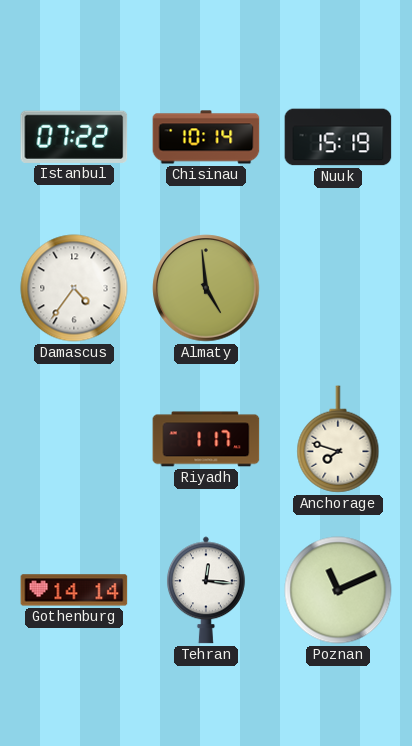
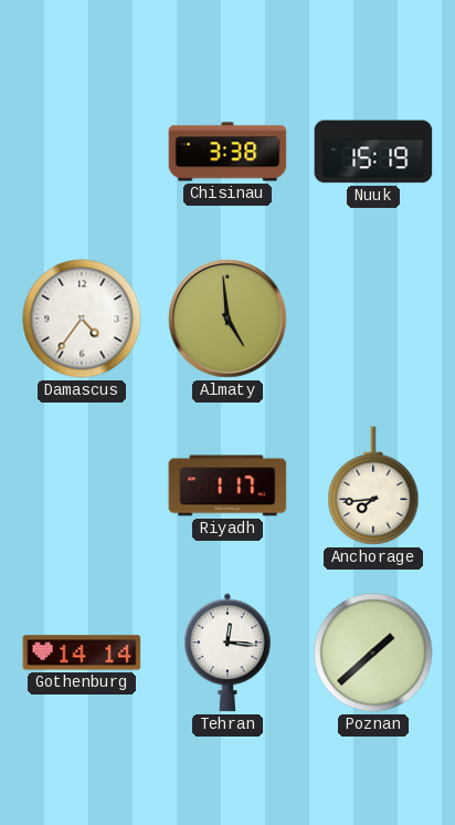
Istanbul: 07:22 -> none (74, 137)
Chisinau: 10:14 -> 3:38 (227, 152)
Anchorage: 7:48 -> 7:44 (373, 485)
Poznan: 11:11 -> 1:38 (373, 652)
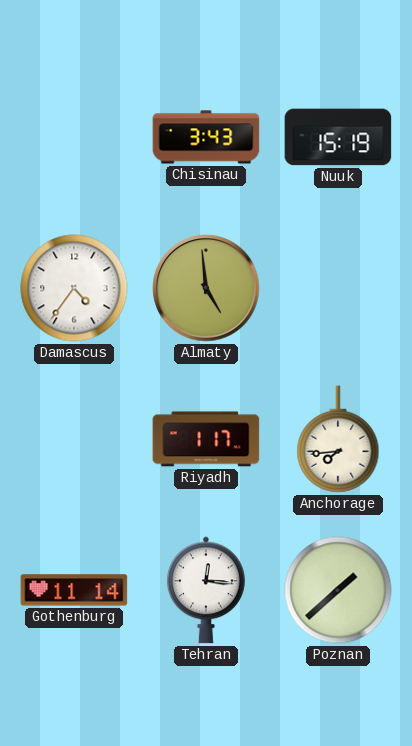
Chisinau: 3:38 -> 3:43 (206, 137)
Gothenburg: 14:14 -> 11:14 (74, 590)
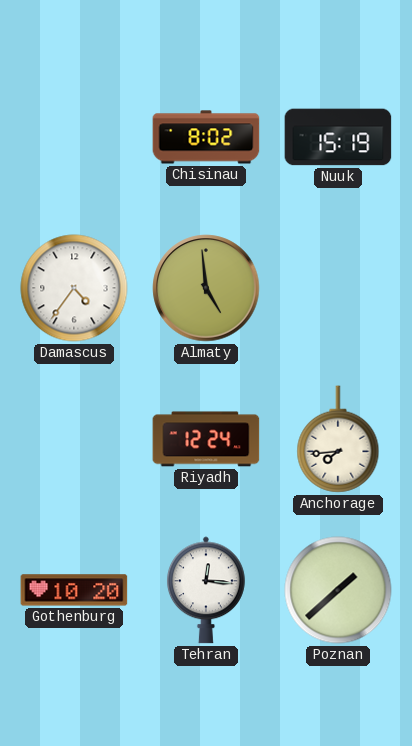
Chisinau: 3:43 -> 8:02 (206, 137)
Riyadh: 1:17 -> 12:24 (206, 439)
Gothenburg: 11:14 -> 10:20 (74, 590)
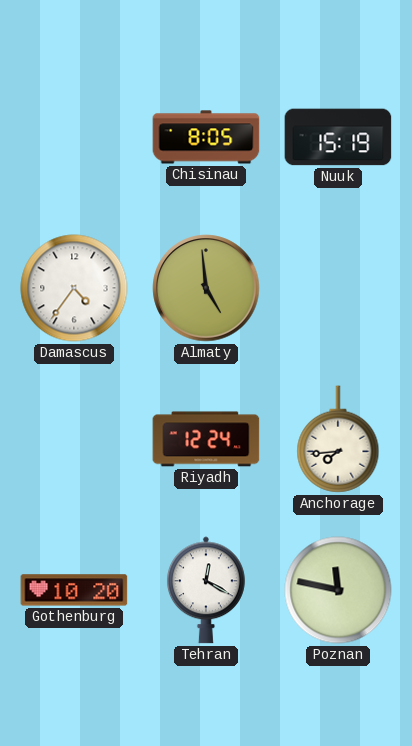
Chisinau: 8:02 -> 8:05 (206, 137)
Tehran: 12:16 -> 12:20 (206, 590)
Poznan: 1:38 -> 11:47 (338, 590)
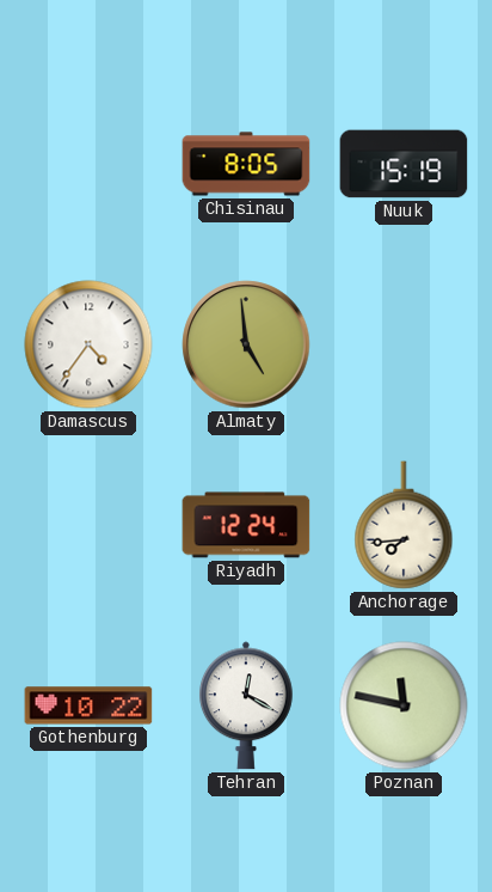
Gothenburg: 10:20 -> 10:22 (88, 705)
